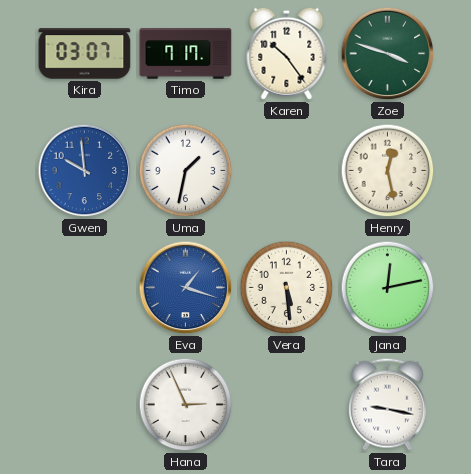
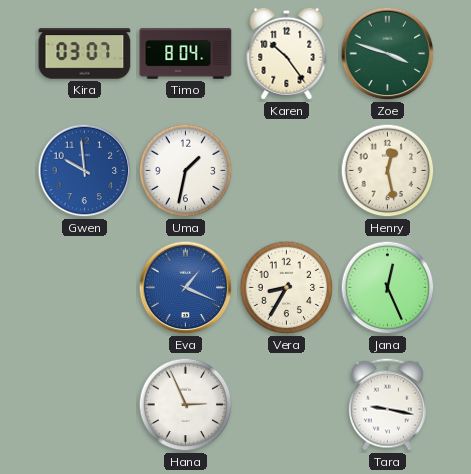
Timo: 7:17 -> 8:04 (186, 54)
Eva: 1:18 -> 1:19 (186, 288)
Vera: 5:29 -> 8:35 (287, 288)
Jana: 12:13 -> 12:26 (388, 288)
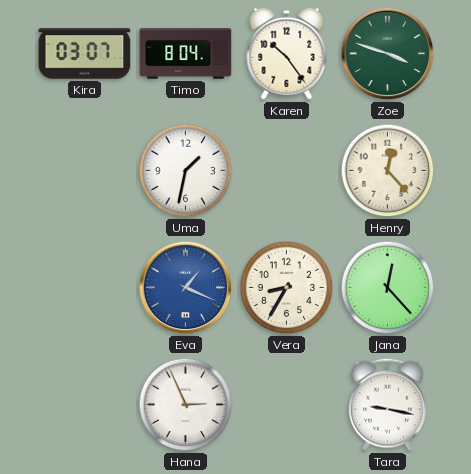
Gwen: 9:59 -> none (85, 171)
Henry: 12:28 -> 12:23 (388, 171)
Jana: 12:26 -> 12:23 (388, 288)
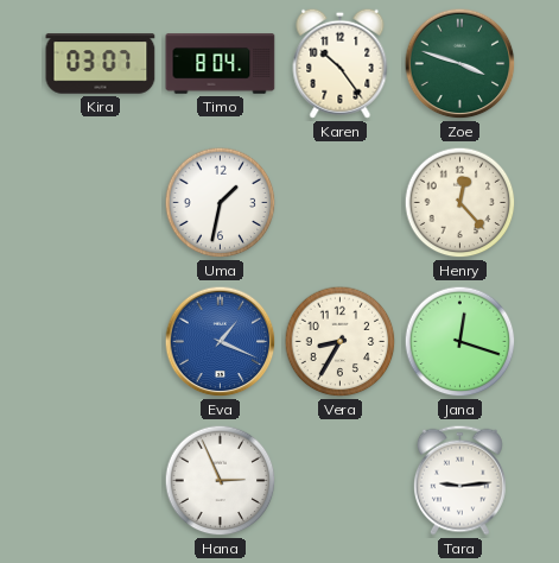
Jana: 12:23 -> 12:18 (460, 342)
Tara: 9:17 -> 9:14 (459, 480)
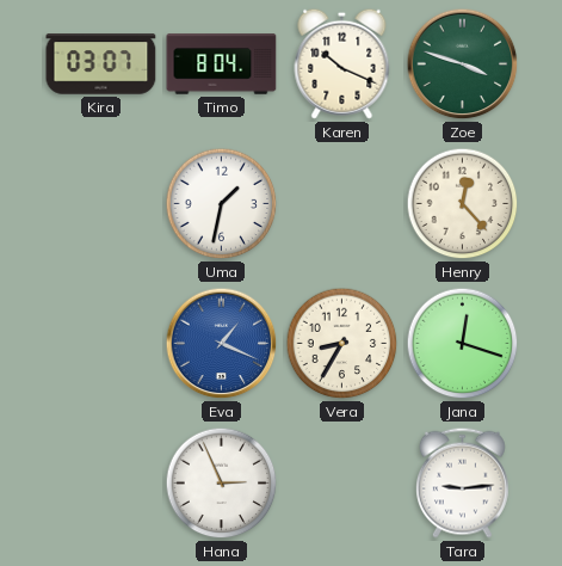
Karen: 10:24 -> 10:19 (342, 63)
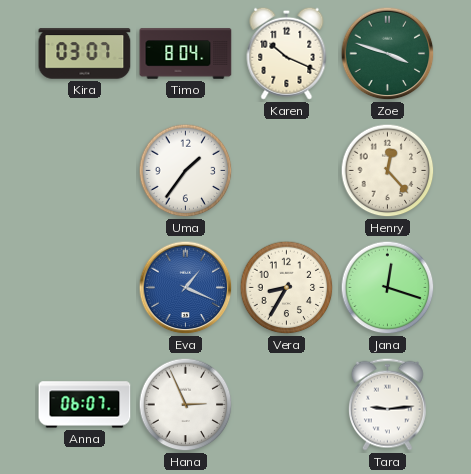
Uma: 1:32 -> 1:36 (186, 171)
Anna: none -> 06:07 (85, 405)
